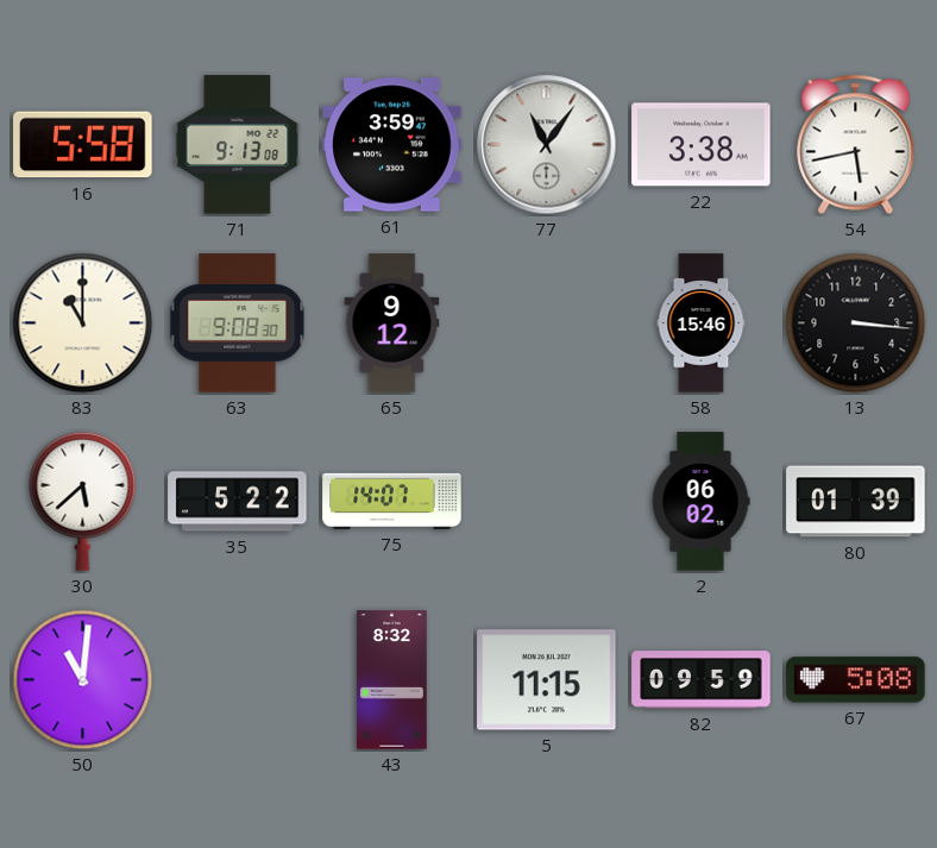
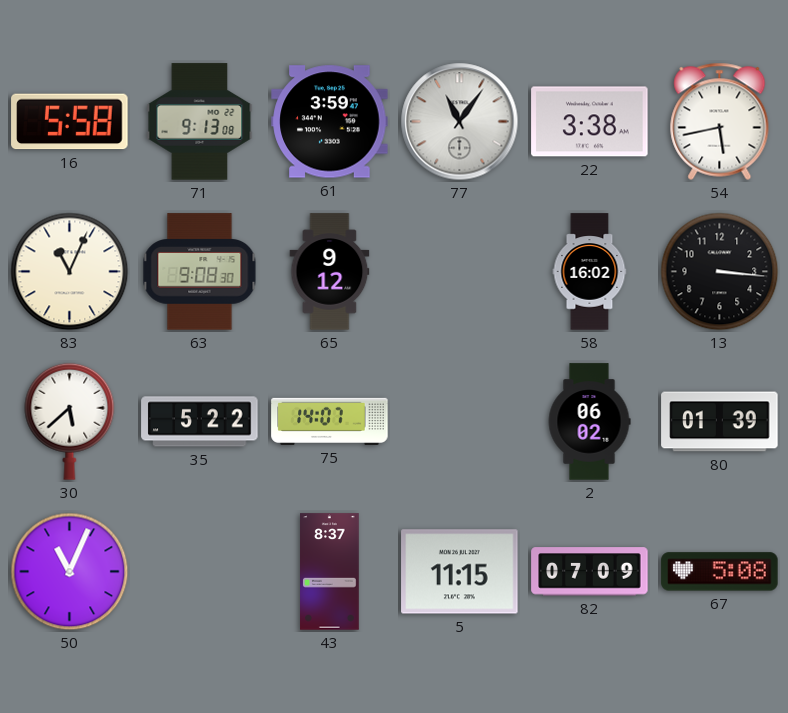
83: 11:00 -> 11:04 (70, 272)
58: 15:46 -> 16:02 (590, 272)
50: 11:01 -> 11:04 (70, 572)
43: 8:32 -> 8:37 (330, 572)
82: 09:59 -> 07:09 (590, 572)
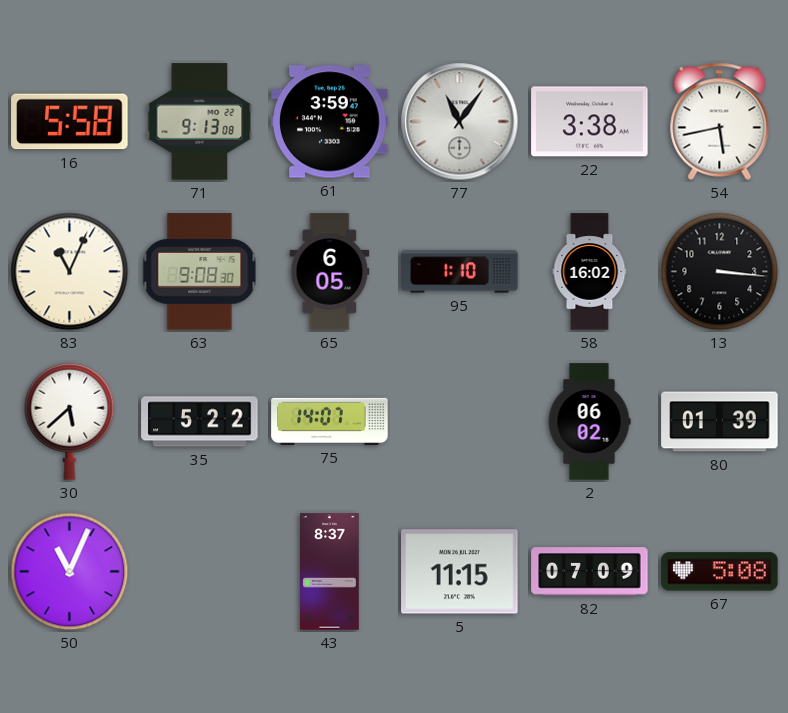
65: 9:12 -> 6:05 (330, 272)
95: none -> 1:10 (460, 272)
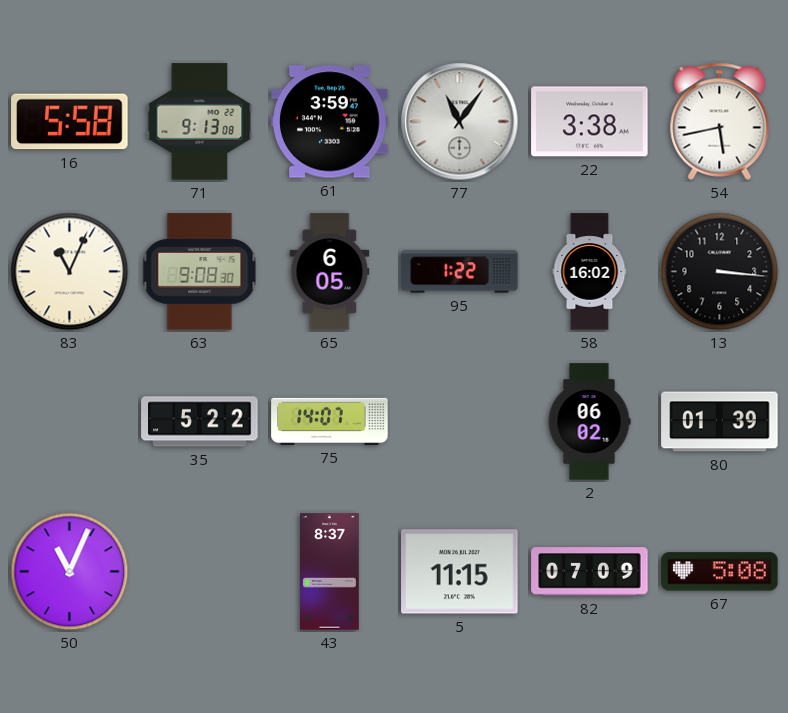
95: 1:10 -> 1:22 (460, 272)
30: 5:38 -> none (70, 421)
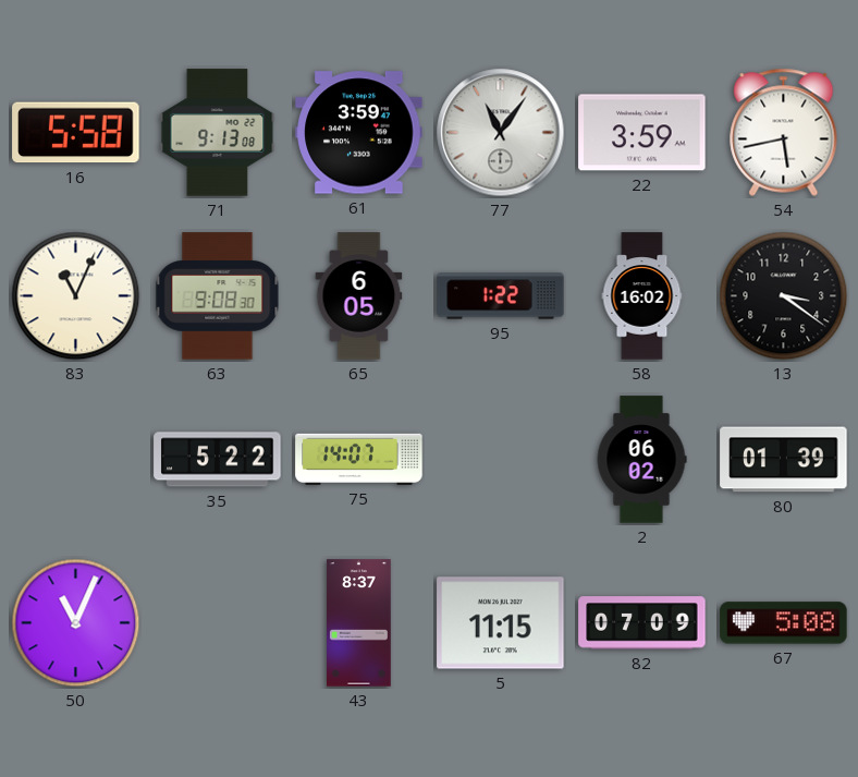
22: 3:38 -> 3:59 (642, 133)
13: 3:16 -> 3:21 (784, 296)
